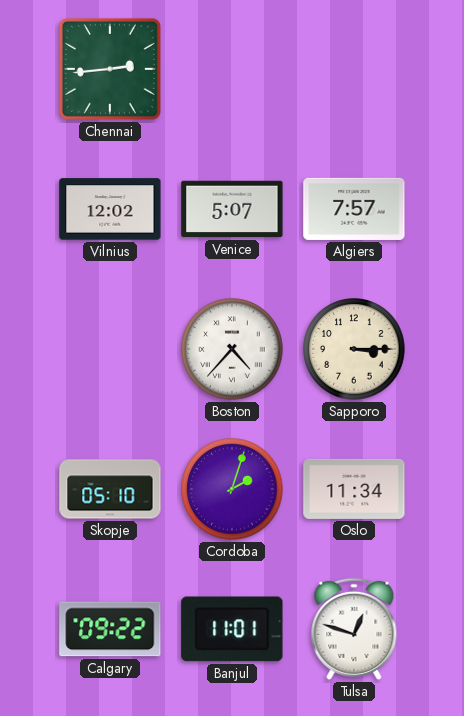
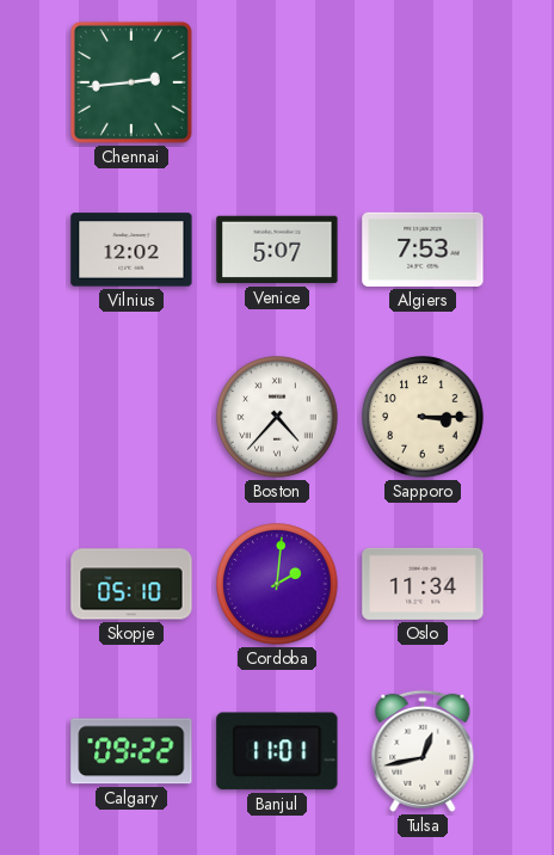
Algiers: 7:57 -> 7:53 (423, 250)
Cordoba: 2:03 -> 2:01 (277, 584)
Tulsa: 12:48 -> 12:43 (423, 751)
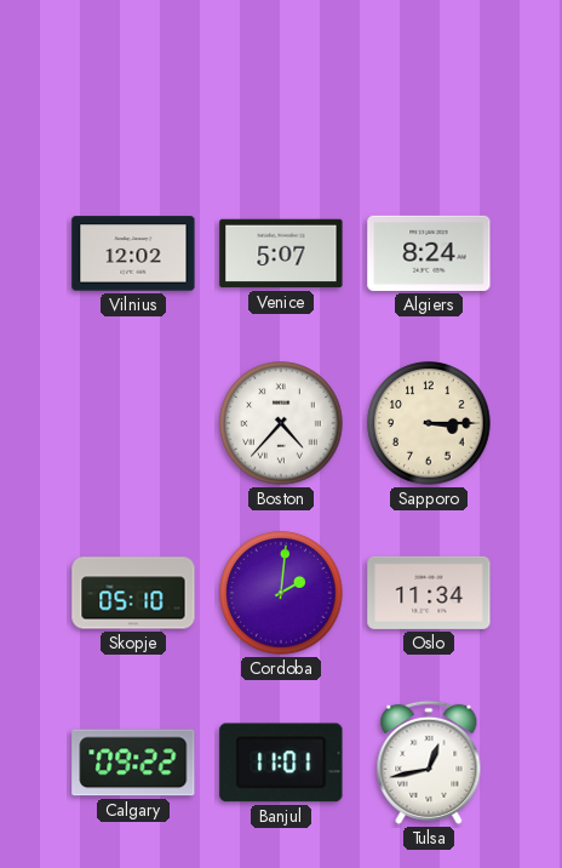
Chennai: 2:44 -> none (131, 82)
Algiers: 7:53 -> 8:24 (429, 253)
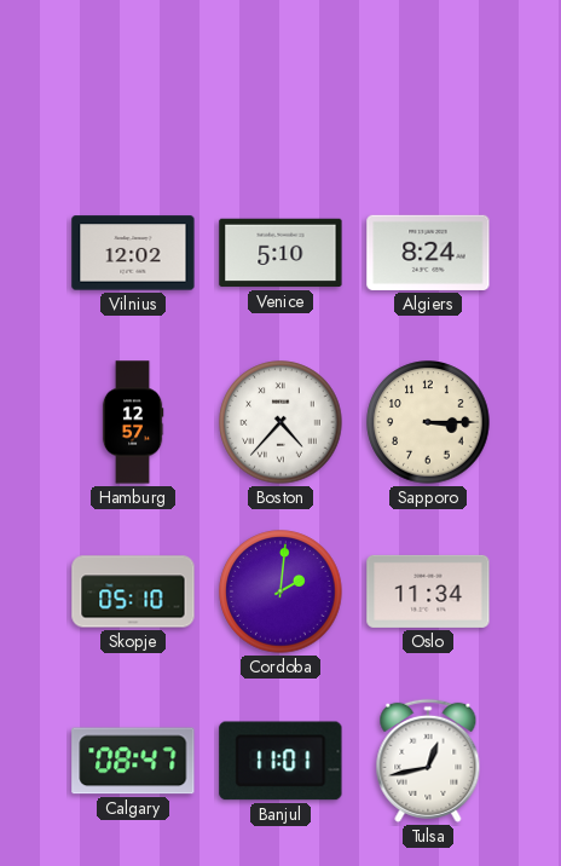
Venice: 5:07 -> 5:10 (280, 253)
Hamburg: none -> 12:57 (133, 422)
Calgary: 09:22 -> 08:47 (133, 761)
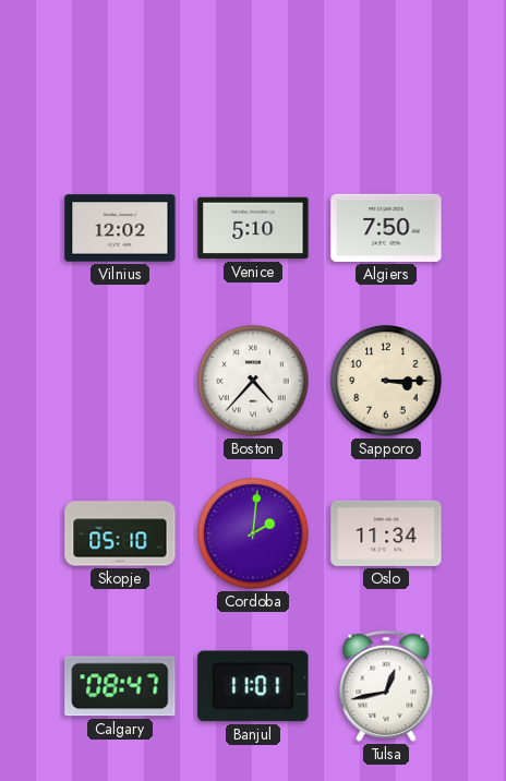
Algiers: 8:24 -> 7:50 (386, 228)
Hamburg: 12:57 -> none (133, 422)
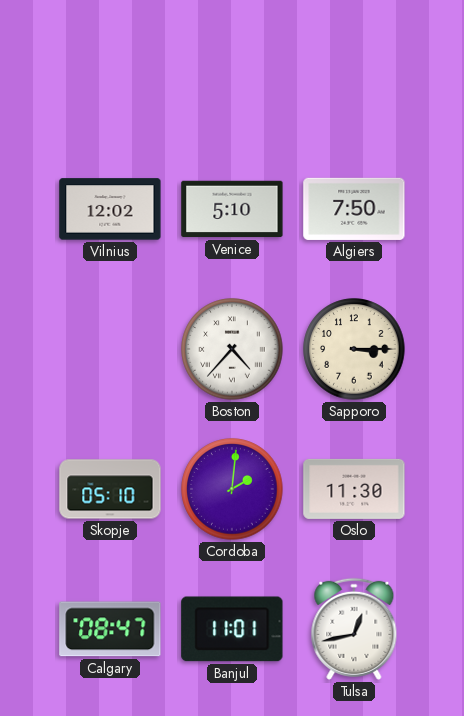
Oslo: 11:34 -> 11:30 (354, 489)
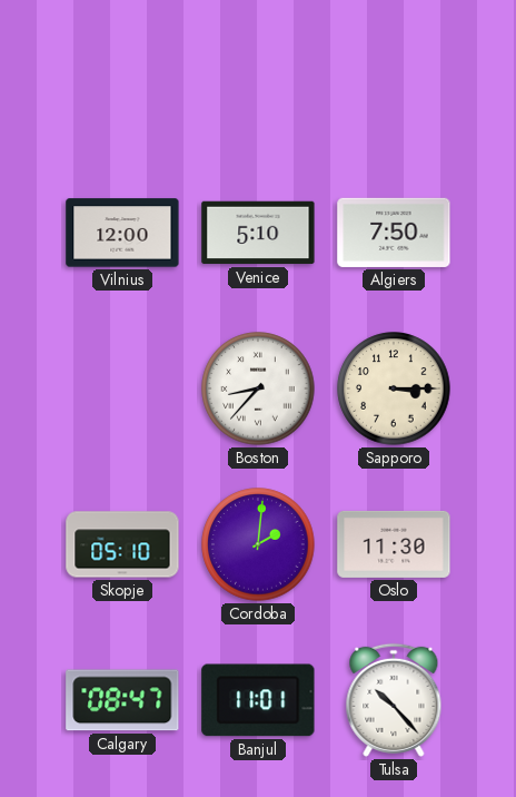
Vilnius: 12:02 -> 12:00 (122, 233)
Boston: 4:37 -> 8:37 (258, 388)
Tulsa: 12:43 -> 10:23 (394, 700)
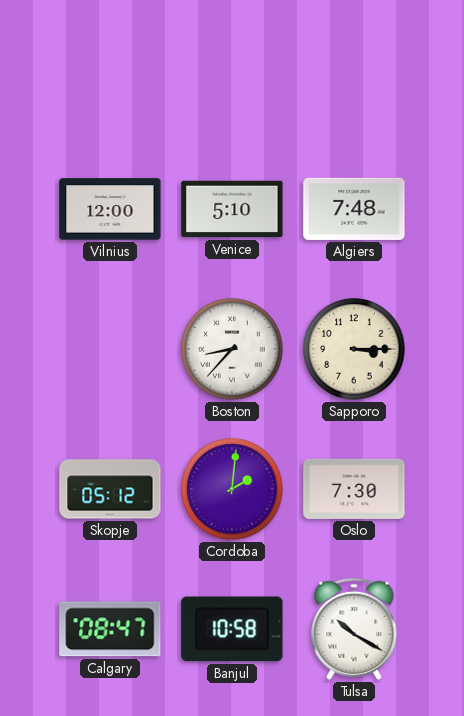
Algiers: 7:50 -> 7:48 (354, 209)
Skopje: 05:10 -> 05:12 (110, 489)
Oslo: 11:30 -> 7:30 (354, 489)
Banjul: 11:01 -> 10:58 (232, 629)
Tulsa: 10:23 -> 10:20 (354, 629)
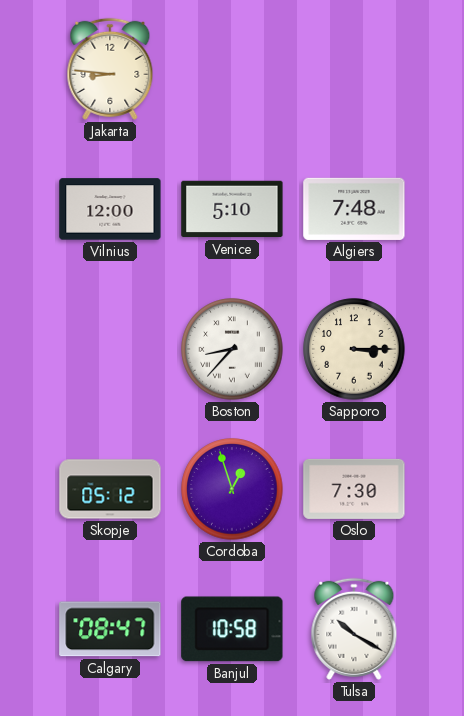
Jakarta: none -> 8:46 (110, 69)
Cordoba: 2:01 -> 12:57 (232, 489)
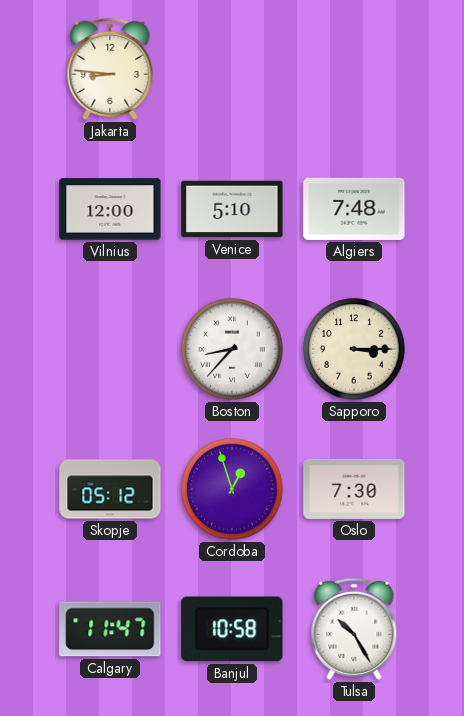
Calgary: 08:47 -> 11:47 (110, 629)
Tulsa: 10:20 -> 10:25 (354, 629)
